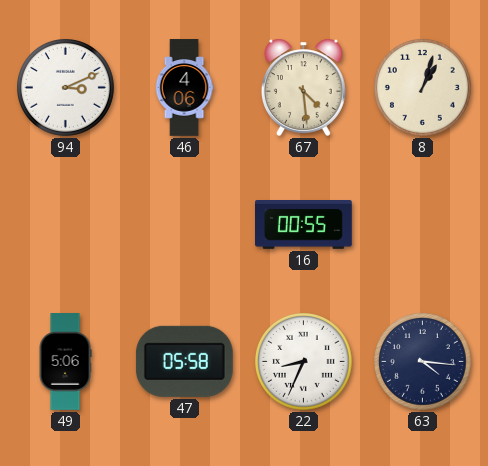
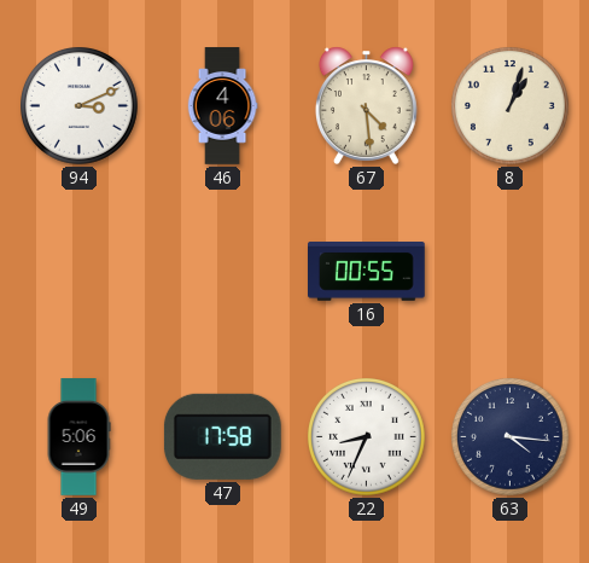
47: 05:58 -> 17:58 (222, 436)
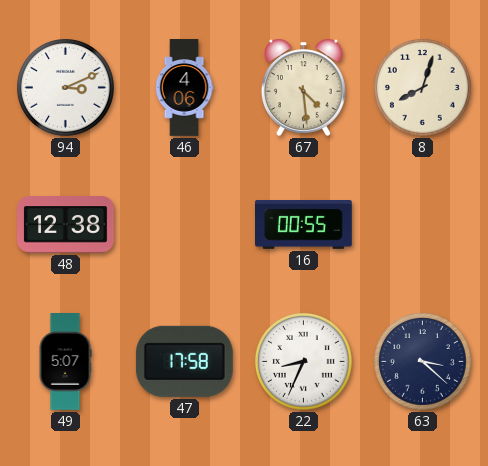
8: 1:03 -> 8:03 (423, 88)
48: none -> 12:38 (66, 225)
49: 5:06 -> 5:07 (65, 362)
63: 4:16 -> 3:22 (423, 362)
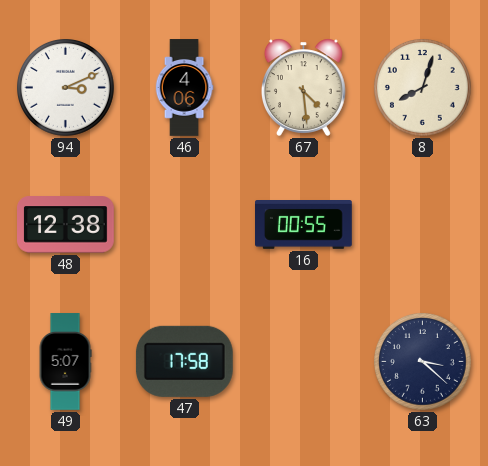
22: 8:34 -> none (304, 362)
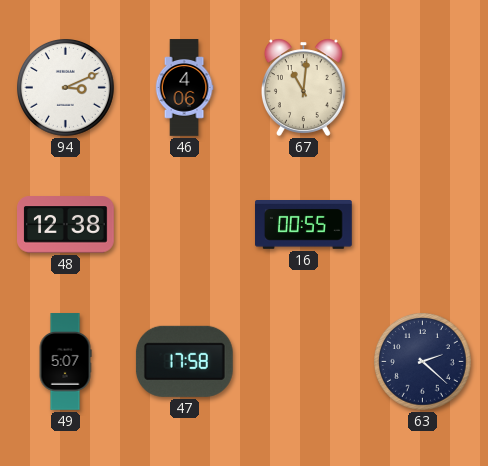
67: 4:29 -> 11:01 (303, 87)
8: 8:03 -> none (423, 88)
63: 3:22 -> 2:22 (423, 362)
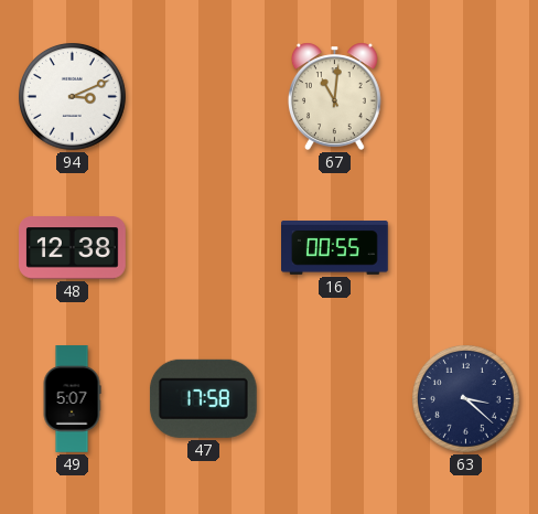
46: 4:06 -> none (184, 88)
63: 2:22 -> 3:22 (466, 399)
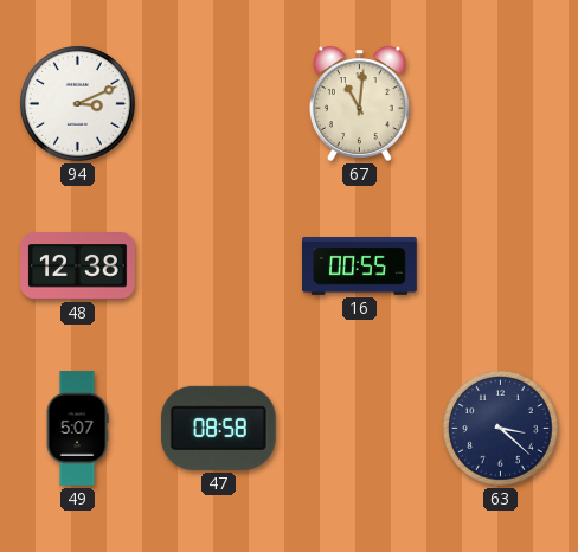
47: 17:58 -> 08:58 (218, 428)
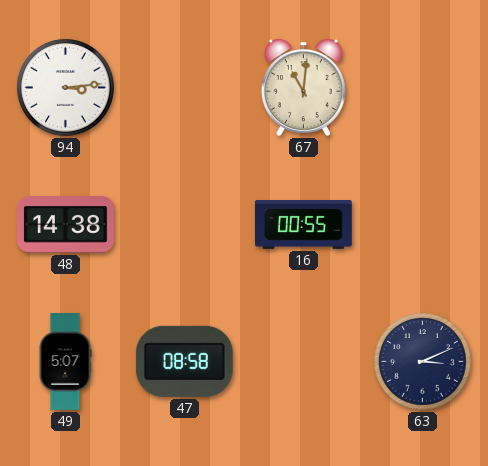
94: 3:11 -> 3:14 (66, 88)
48: 12:38 -> 14:38 (66, 225)
63: 3:22 -> 3:11 (423, 362)
